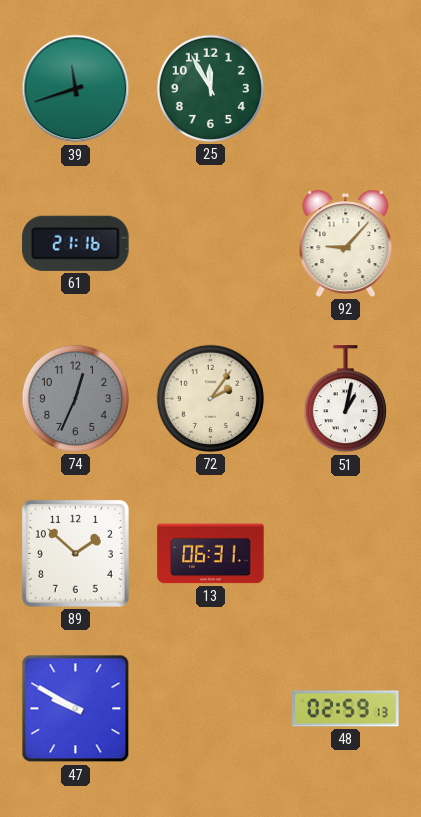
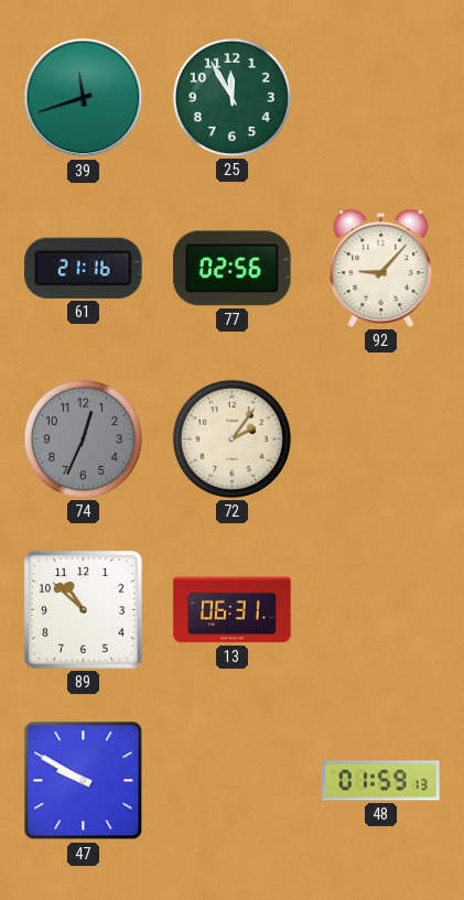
77: none -> 02:56 (233, 269)
51: 1:02 -> none (345, 399)
89: 1:52 -> 10:52 (83, 609)
48: 02:59 -> 01:59 (381, 781)
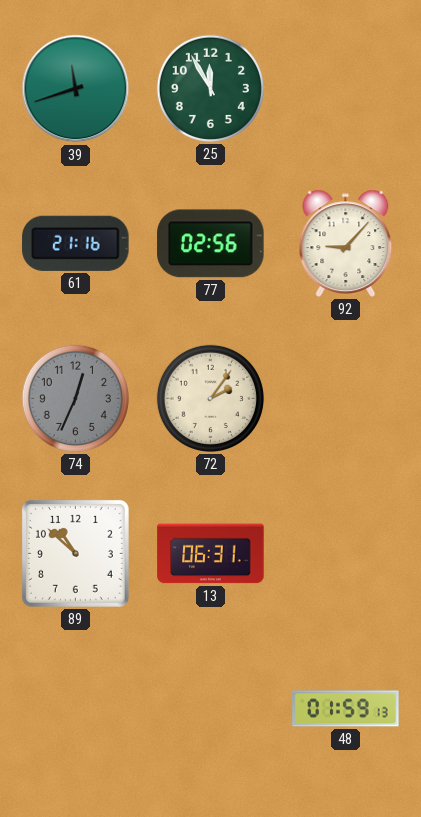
47: 9:50 -> none (84, 781)
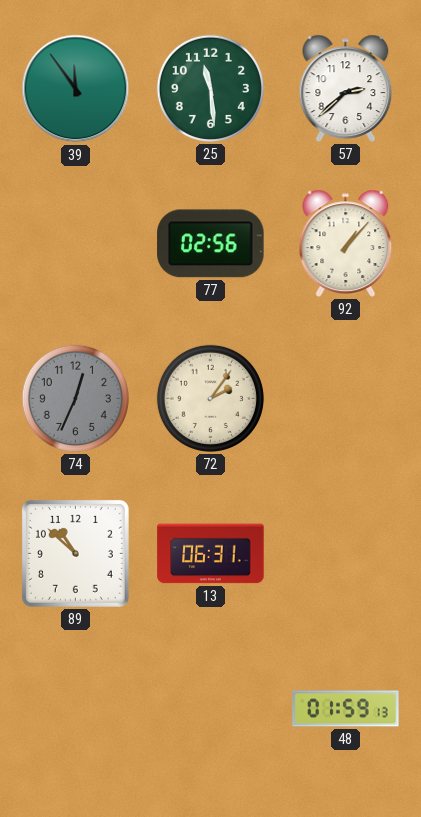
39: 11:42 -> 11:54 (76, 89)
25: 11:55 -> 11:29 (210, 88)
57: none -> 2:38 (346, 88)
61: 21:16 -> none (76, 243)
92: 9:07 -> 1:07 (346, 243)
